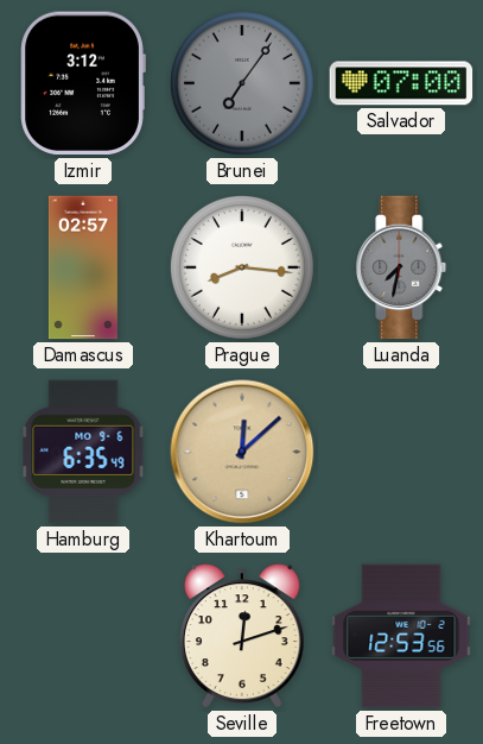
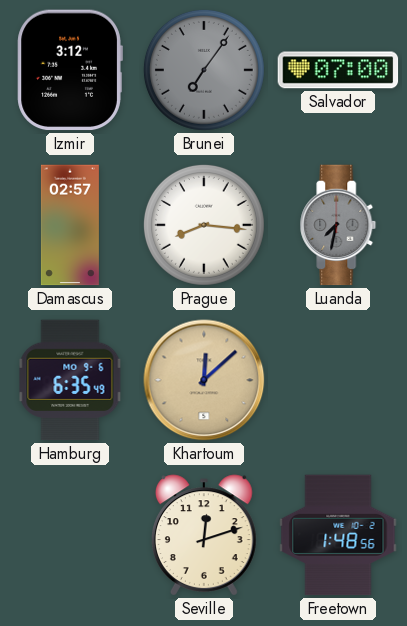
Freetown: 12:53 -> 1:48 (338, 535)
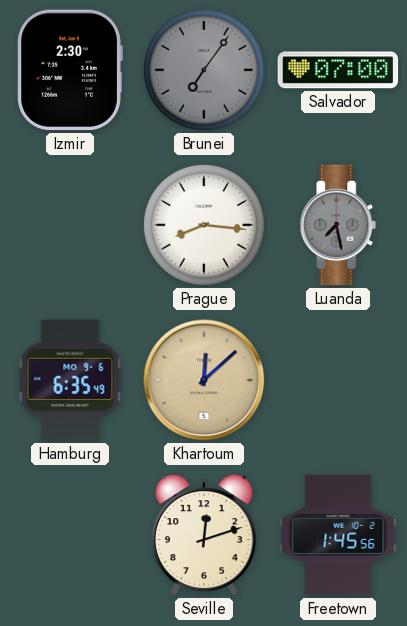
Izmir: 3:12 -> 2:30 (70, 70)
Damascus: 02:57 -> none (70, 225)
Luanda: 7:32 -> 7:28 (338, 225)
Freetown: 1:48 -> 1:45 (338, 535)
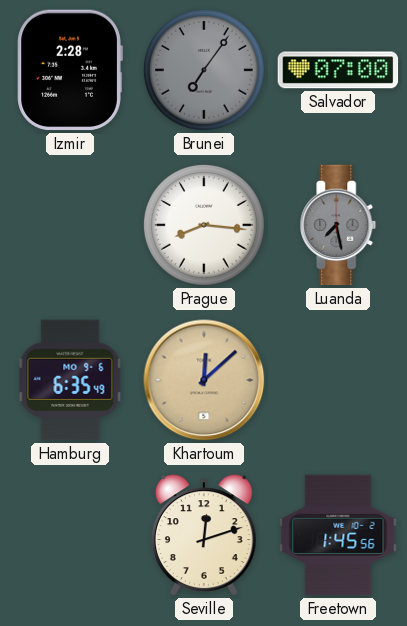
Izmir: 2:30 -> 2:28 (70, 70)
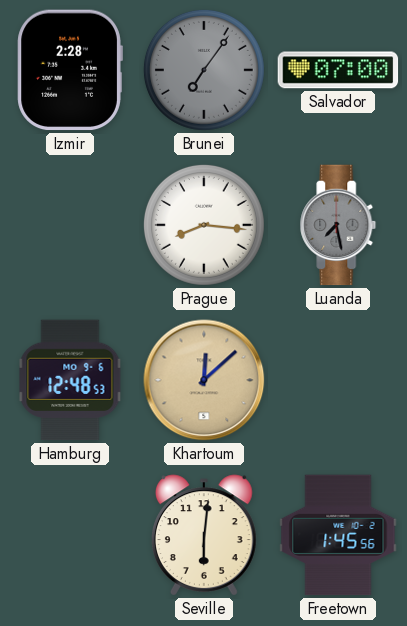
Hamburg: 6:35 -> 12:48 (70, 380)
Seville: 12:12 -> 6:01 (204, 535)
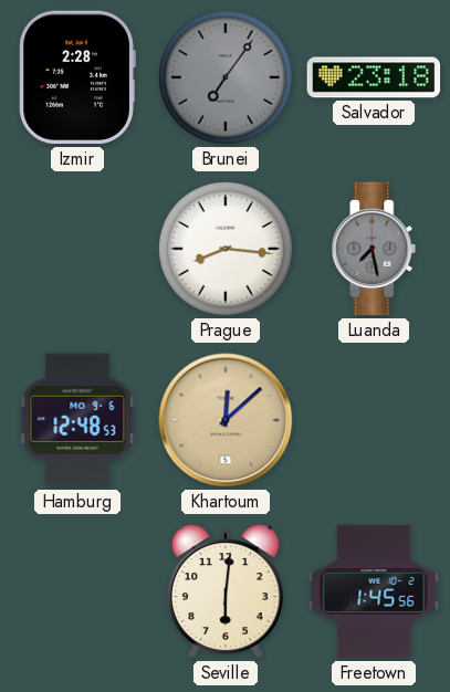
Salvador: 07:00 -> 23:18 (374, 77)
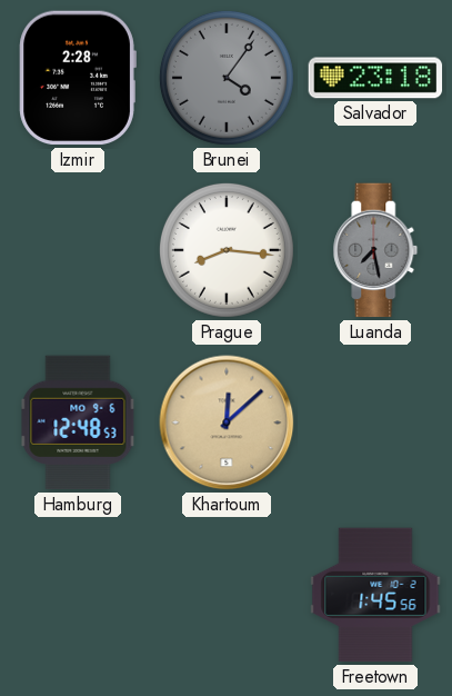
Brunei: 7:06 -> 4:06 (227, 78)
Seville: 6:01 -> none (226, 591)
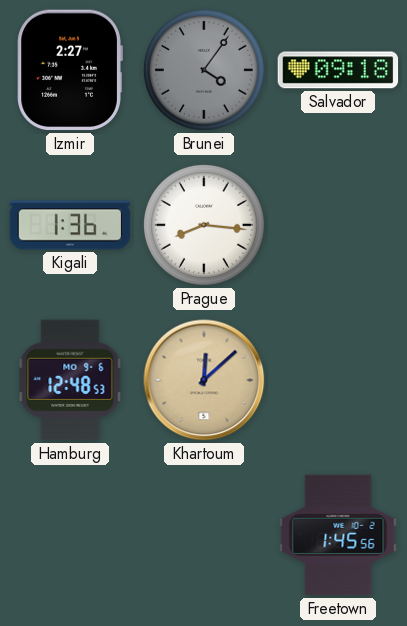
Izmir: 2:28 -> 2:27 (70, 70)
Salvador: 23:18 -> 09:18 (338, 70)
Kigali: none -> 1:36 (70, 225)
Luanda: 7:28 -> none (375, 250)
